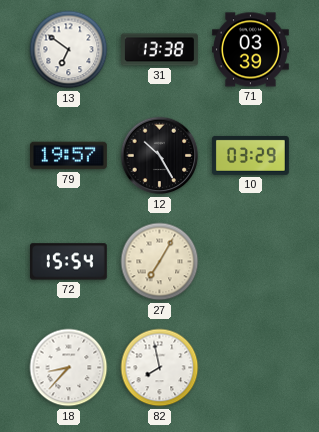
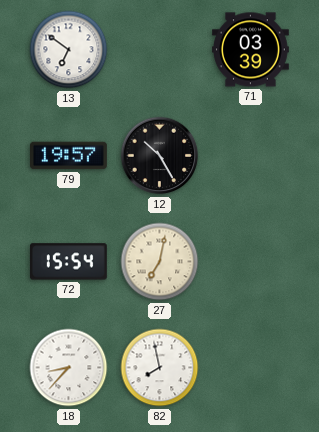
31: 13:38 -> none (160, 50)
10: 03:29 -> none (251, 155)
27: 7:05 -> 7:02 (160, 262)
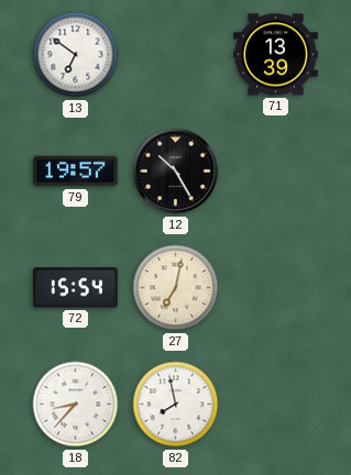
71: 03:39 -> 13:39 (276, 55)
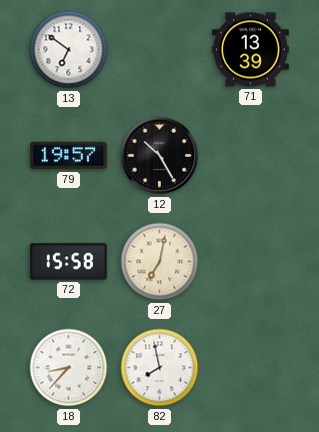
72: 15:54 -> 15:58 (68, 262)
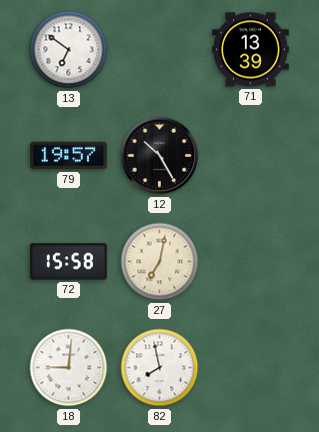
18: 8:37 -> 9:01 (69, 368)
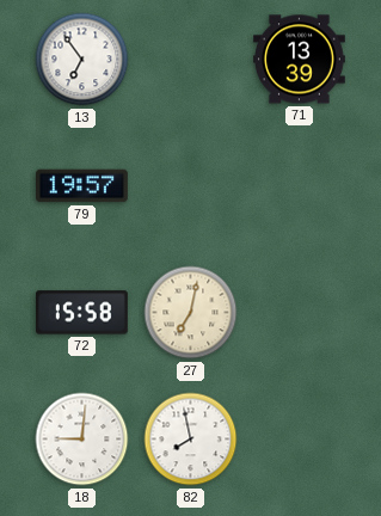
13: 6:51 -> 6:54 (82, 60)
12: 10:25 -> none (160, 156)
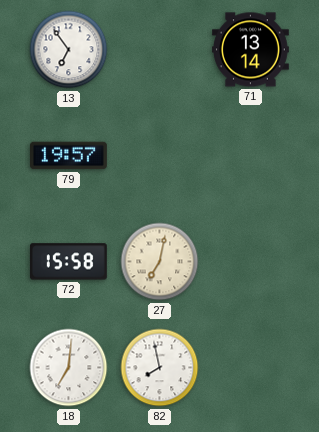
71: 13:39 -> 13:14 (251, 50)
18: 9:01 -> 7:01 (69, 368)
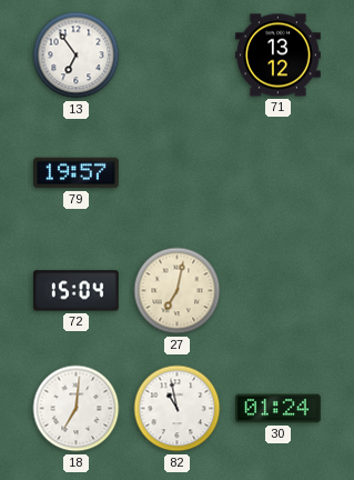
71: 13:14 -> 13:12 (279, 56)
72: 15:58 -> 15:04 (75, 291)
82: 7:58 -> 10:58 (178, 409)
30: none -> 01:24 (279, 409)
